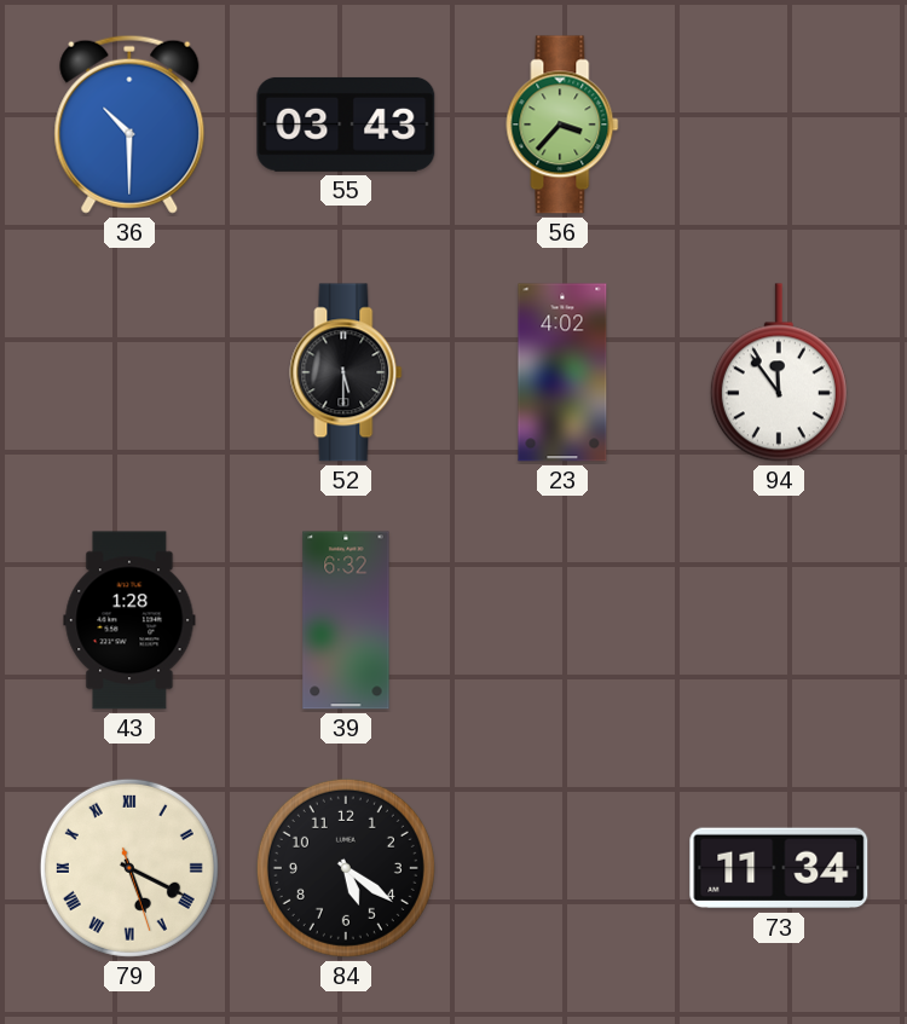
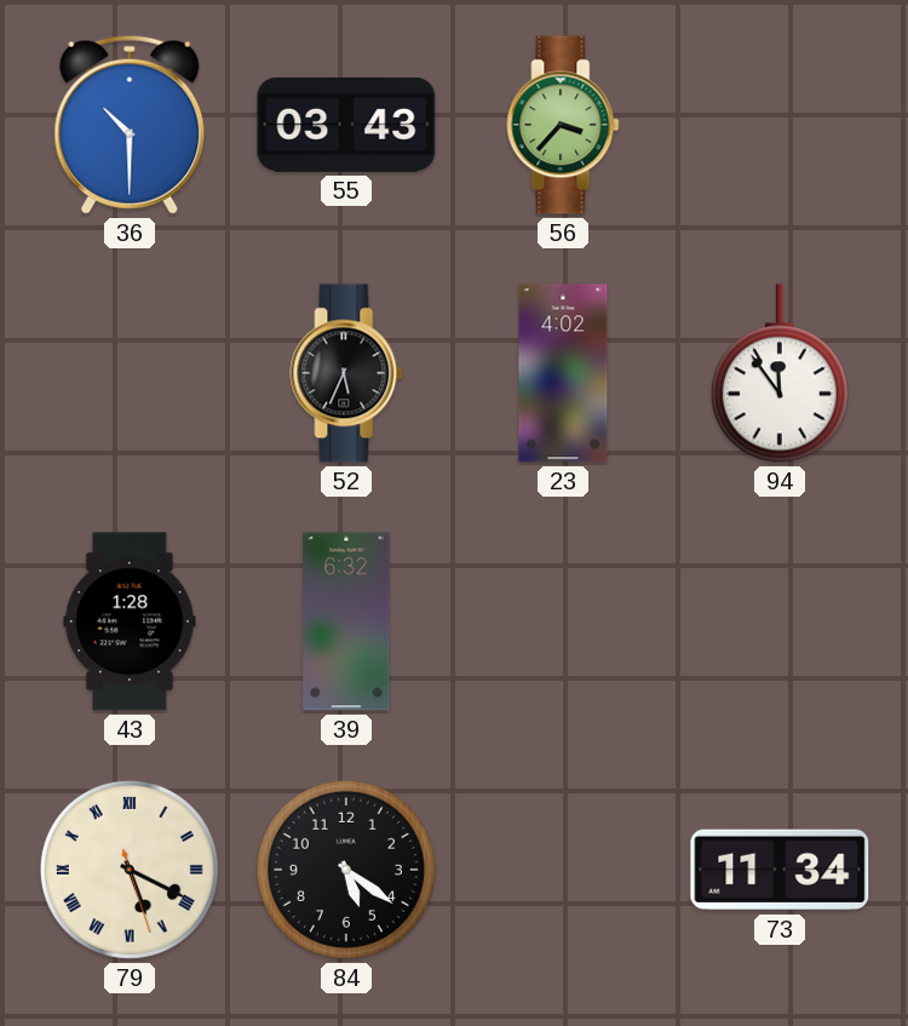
52: 5:30 -> 5:34 (346, 373)
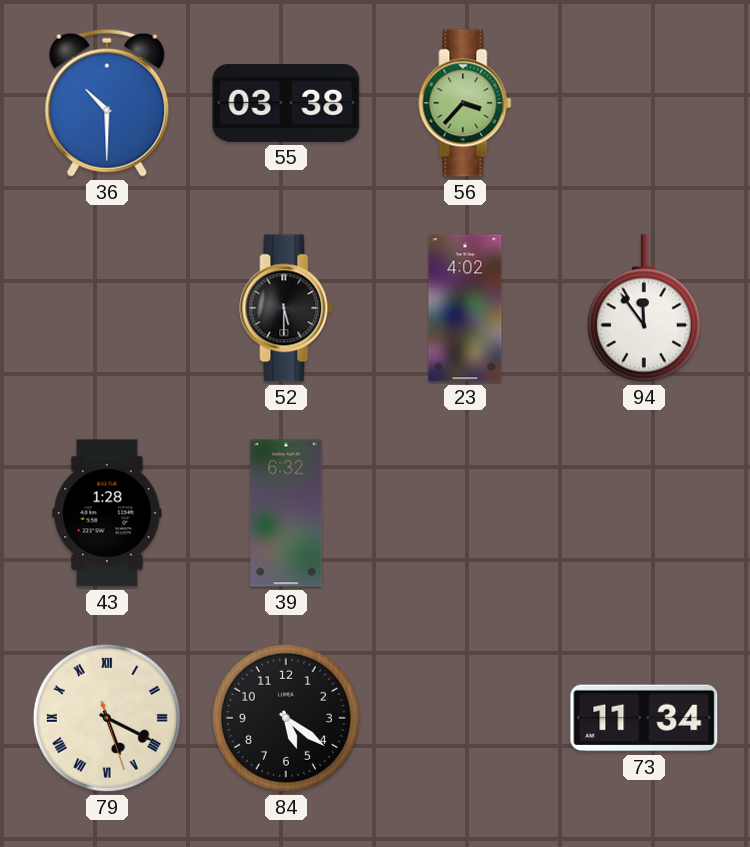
55: 03:43 -> 03:38 (286, 103)
52: 5:34 -> 5:30 (286, 308)
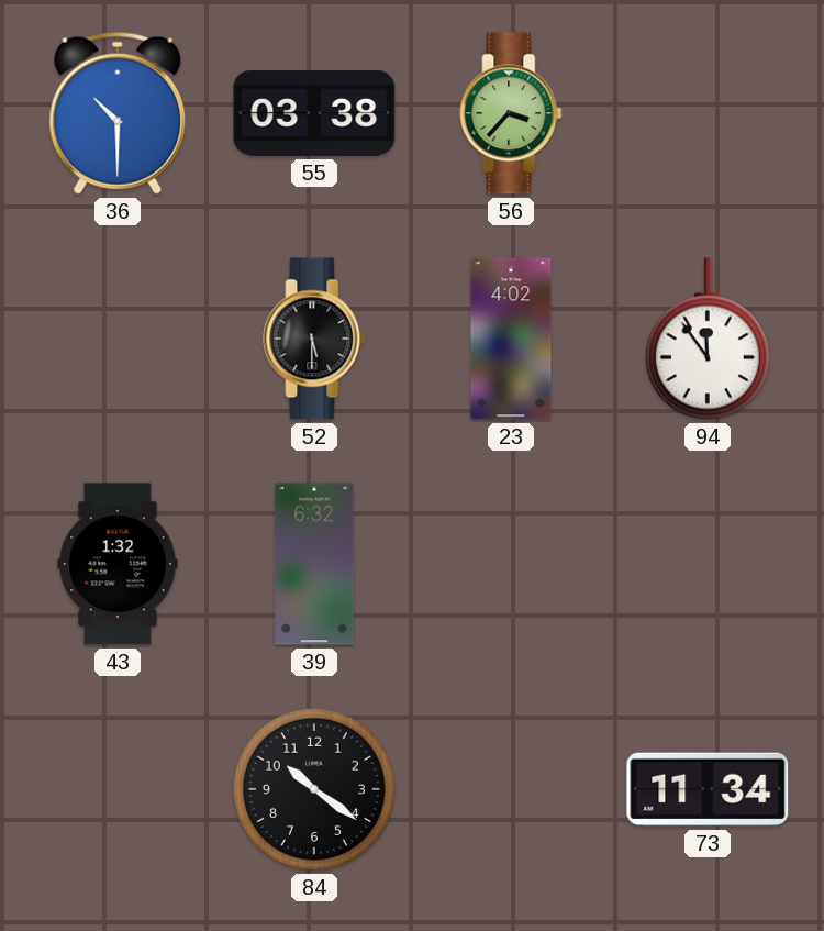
43: 1:28 -> 1:32 (118, 564)
79: 5:19 -> none (107, 718)
84: 5:21 -> 10:21 (314, 789)
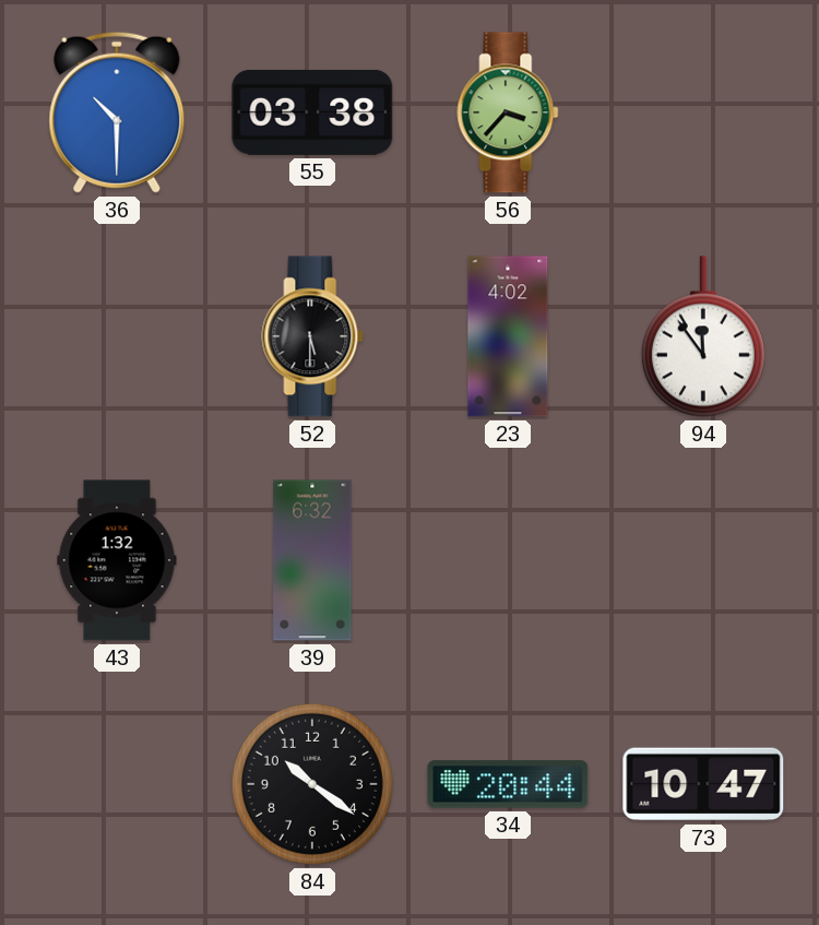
34: none -> 20:44 (508, 784)
73: 11:34 -> 10:47 (703, 784)
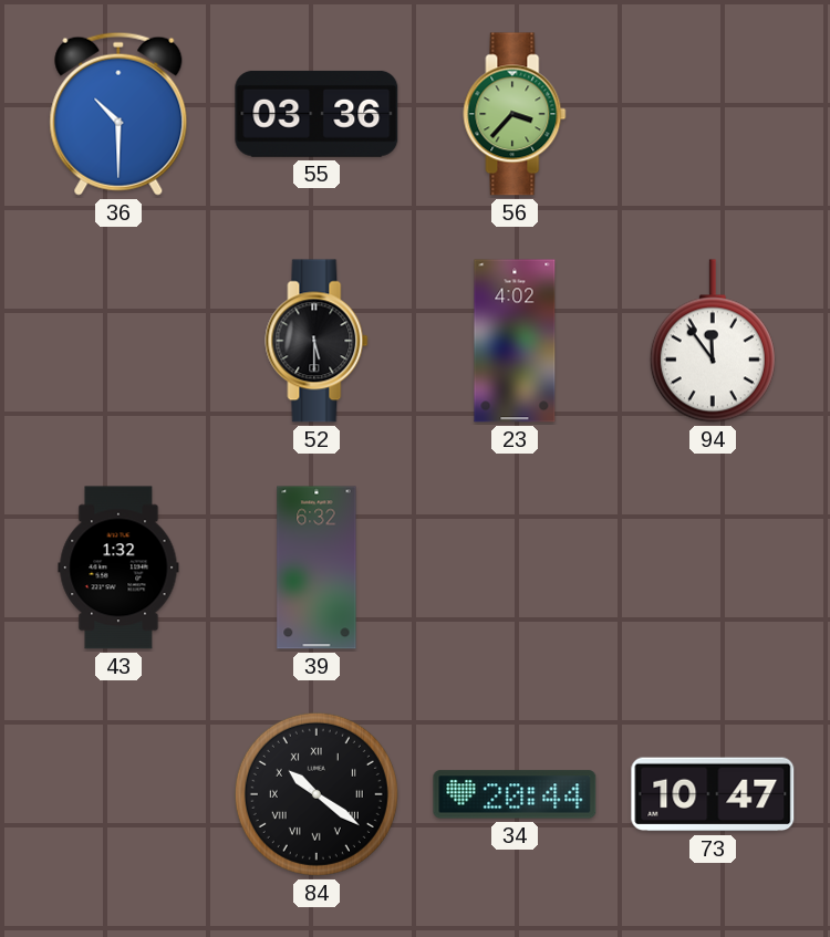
55: 03:38 -> 03:36 (317, 114)
84 numerals: Arabic -> Roman (317, 794)
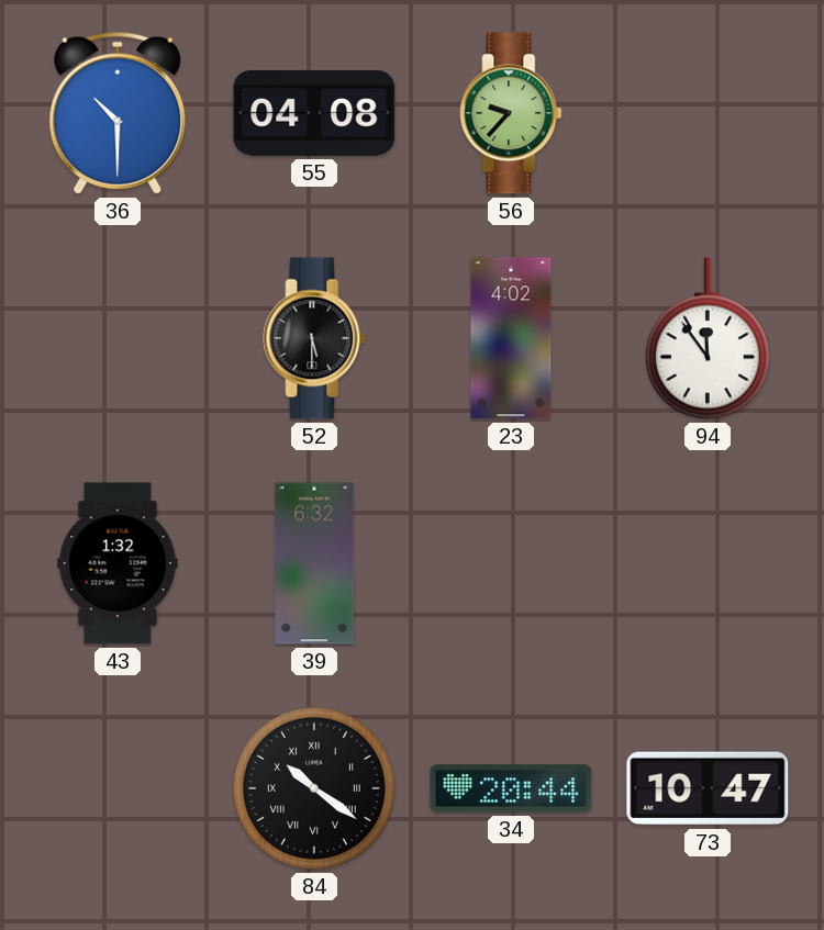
55: 03:36 -> 04:08 (314, 113)
56: 3:37 -> 9:37 (511, 113)
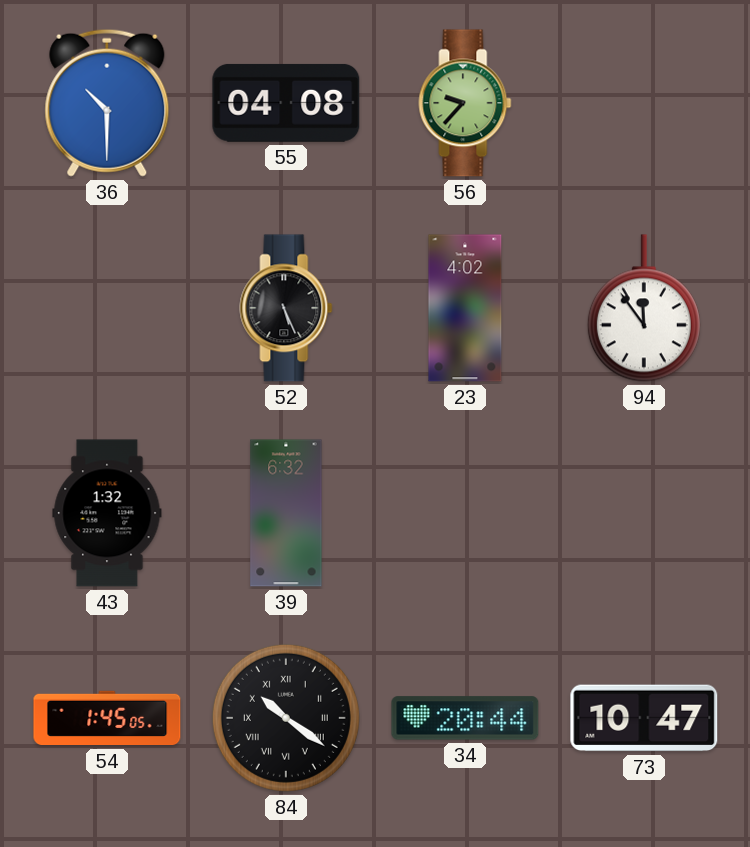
52: 5:30 -> 5:26 (286, 308)
54: none -> 1:45 (107, 718)
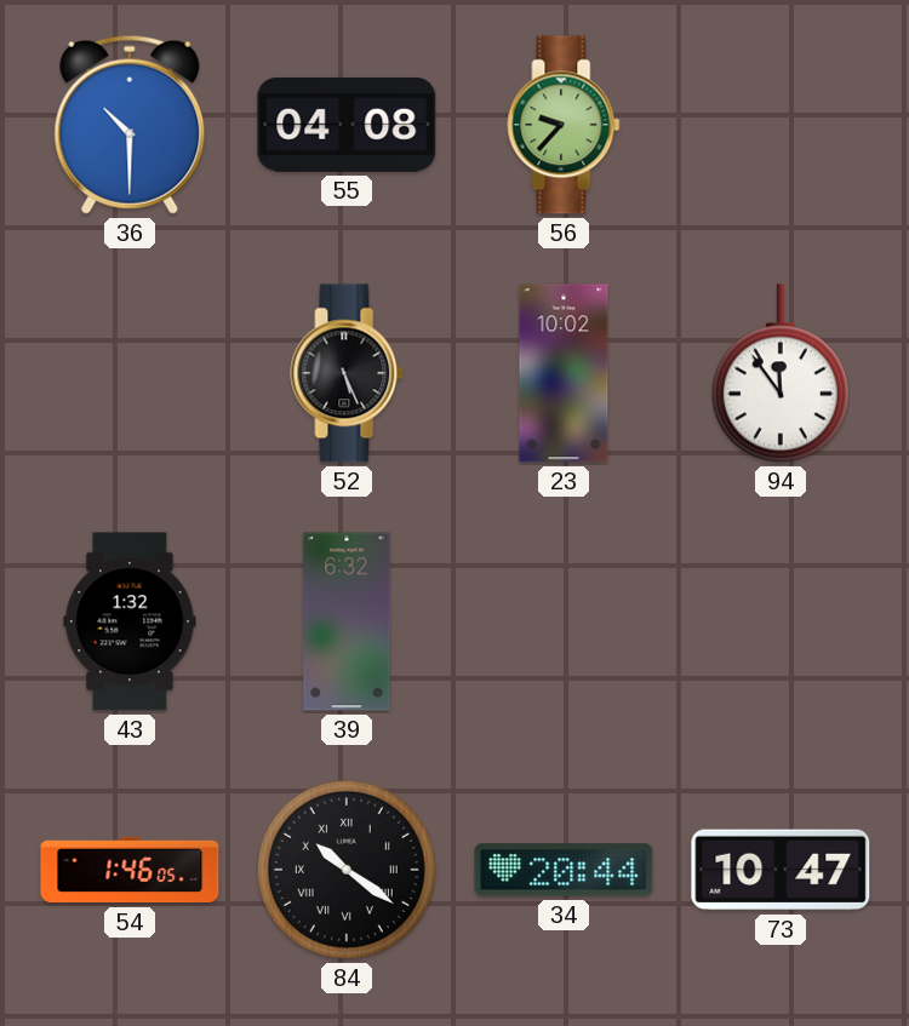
23: 4:02 -> 10:02 (564, 373)
54: 1:45 -> 1:46 (130, 870)
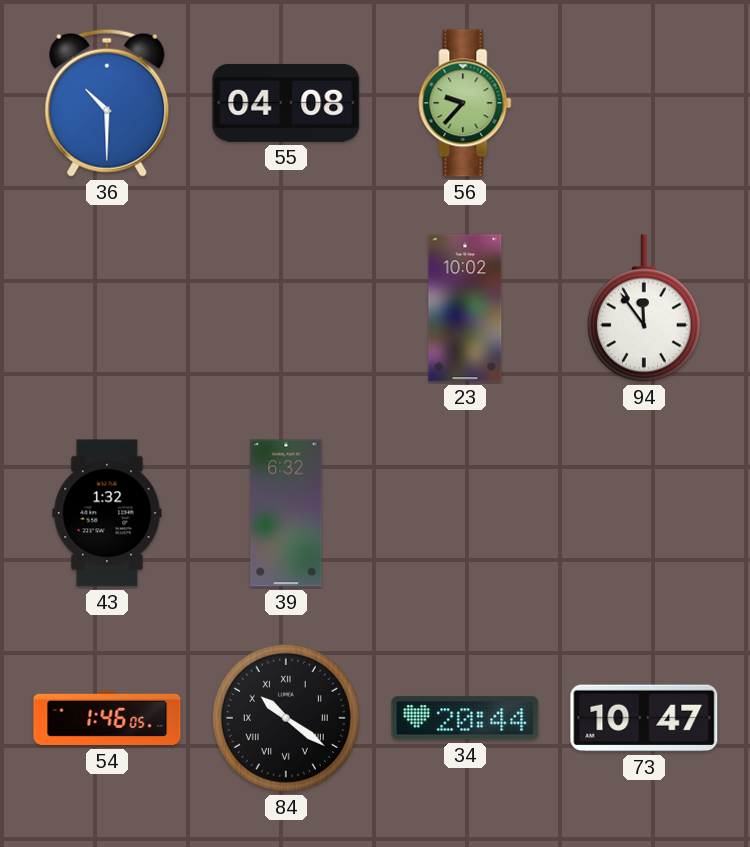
52: 5:26 -> none (347, 373)
